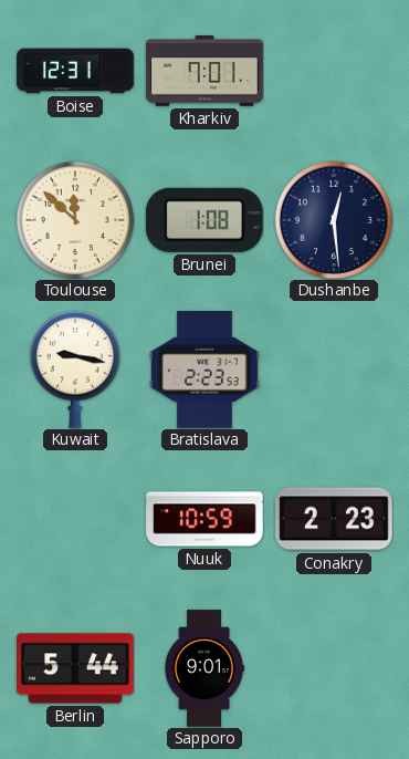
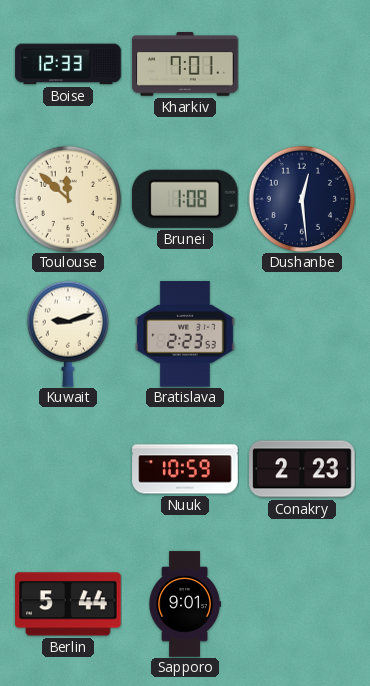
Boise: 12:31 -> 12:33 (68, 64)
Kuwait: 9:17 -> 9:12 (68, 334)
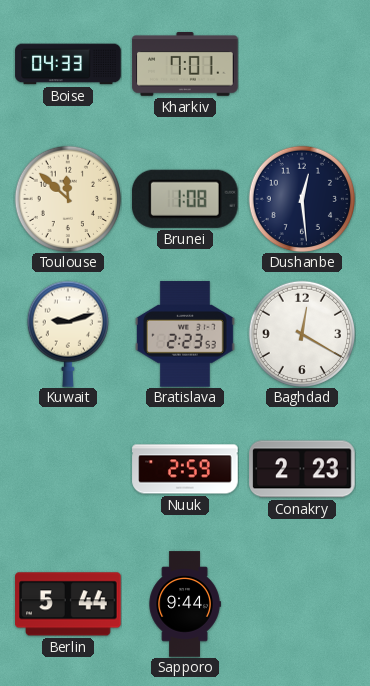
Boise: 12:33 -> 04:33 (68, 64)
Baghdad: none -> 12:20 (301, 333)
Nuuk: 10:59 -> 2:59 (185, 469)
Sapporo: 9:01 -> 9:44 (185, 604)
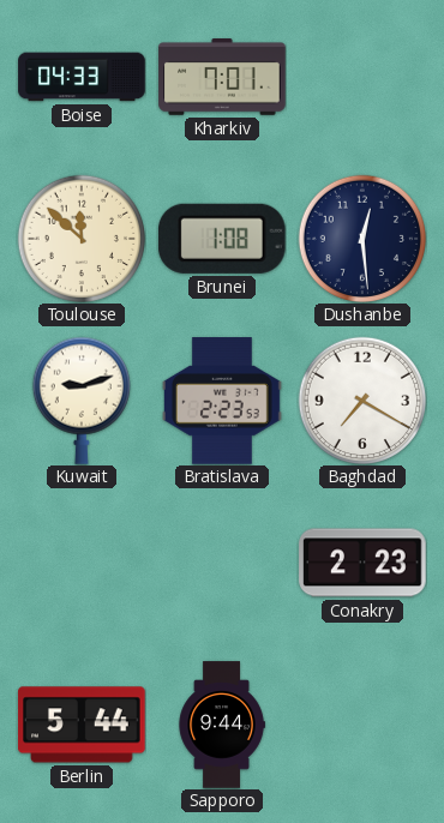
Baghdad: 12:20 -> 7:20 (361, 400)
Nuuk: 2:59 -> none (185, 469)
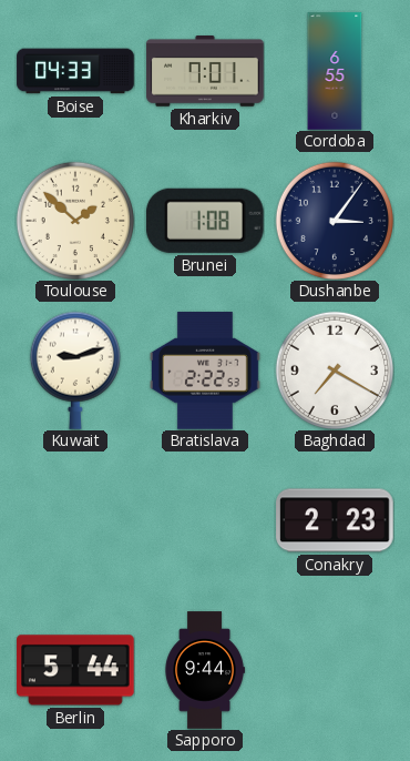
Cordoba: none -> 6:55 (335, 71)
Toulouse: 11:52 -> 1:52 (74, 220)
Dushanbe: 12:29 -> 3:06 (334, 220)
Bratislava: 2:23 -> 2:22 (205, 371)
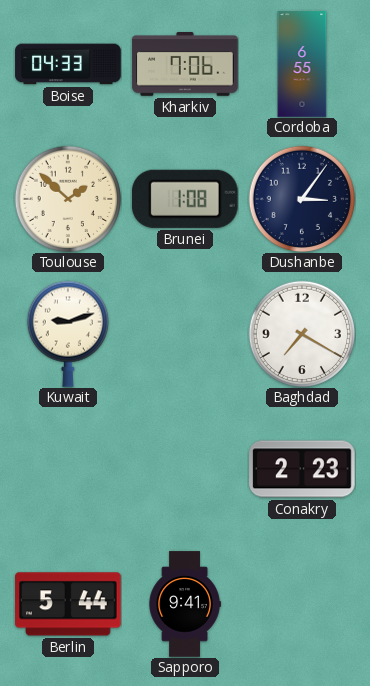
Kharkiv: 7:01 -> 7:06 (185, 64)
Bratislava: 2:22 -> none (205, 371)
Sapporo: 9:44 -> 9:41 (185, 604)
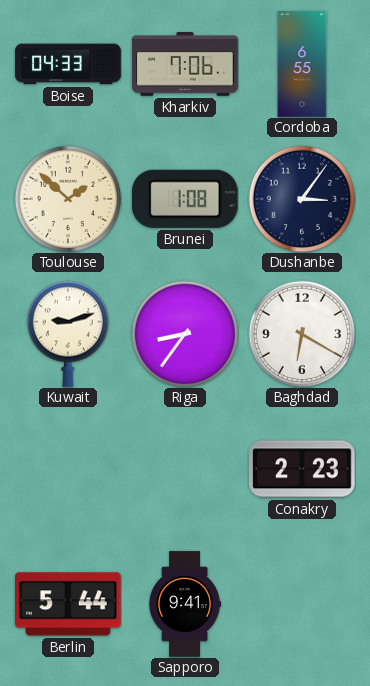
Riga: none -> 8:36 (184, 333)
Baghdad: 7:20 -> 6:20 (301, 333)
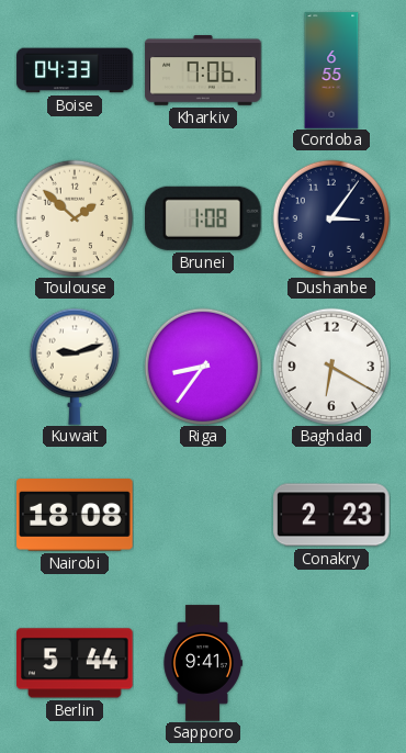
Nairobi: none -> 18:08 (75, 516)
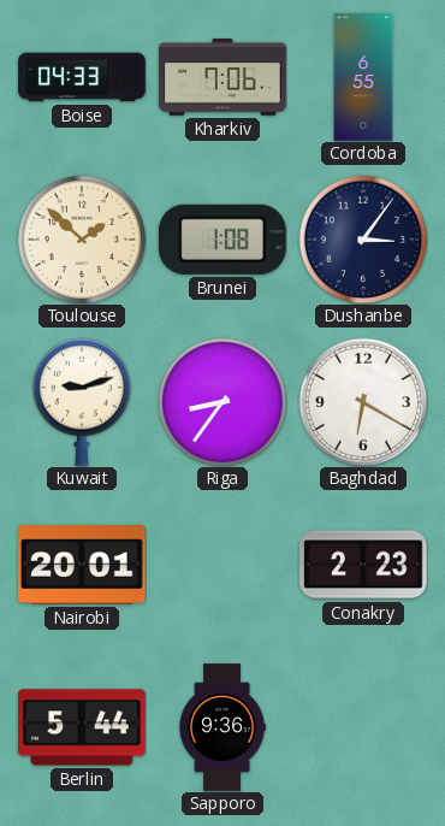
Nairobi: 18:08 -> 20:01 (82, 566)
Sapporo: 9:41 -> 9:36 (222, 727)
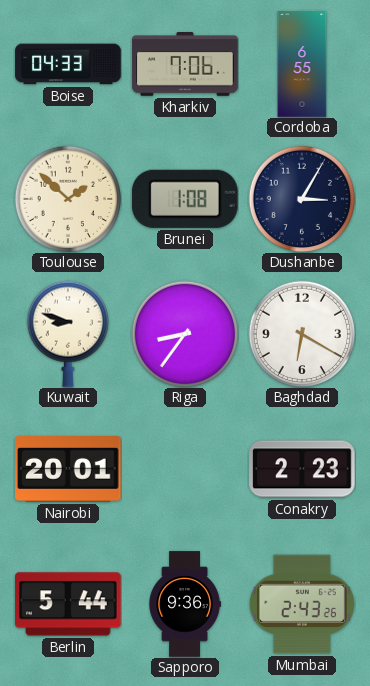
Dushanbe: 3:06 -> 3:05 (301, 198)
Kuwait: 9:12 -> 8:48 (68, 334)
Mumbai: none -> 2:43 (302, 604)
